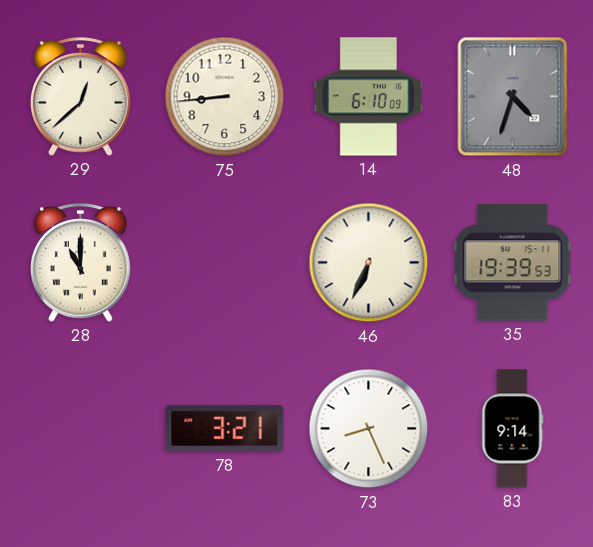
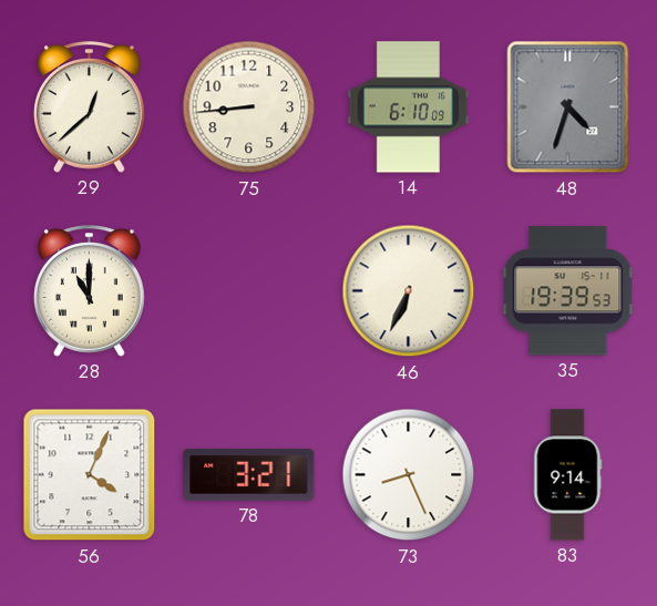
56: none -> 4:04 (90, 475)
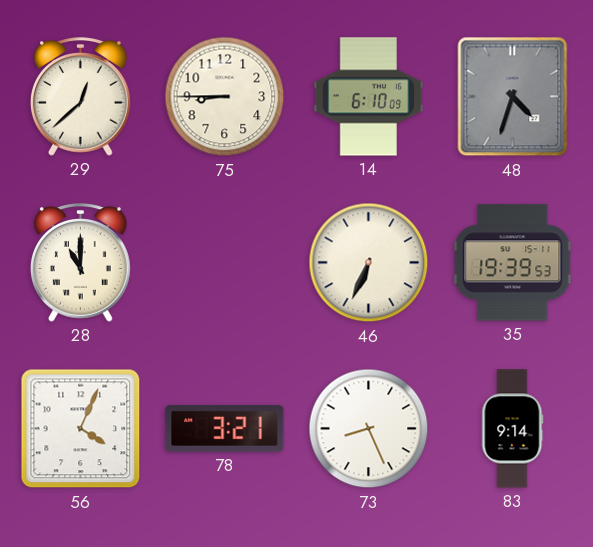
75: 8:44 -> 8:45 (225, 97)
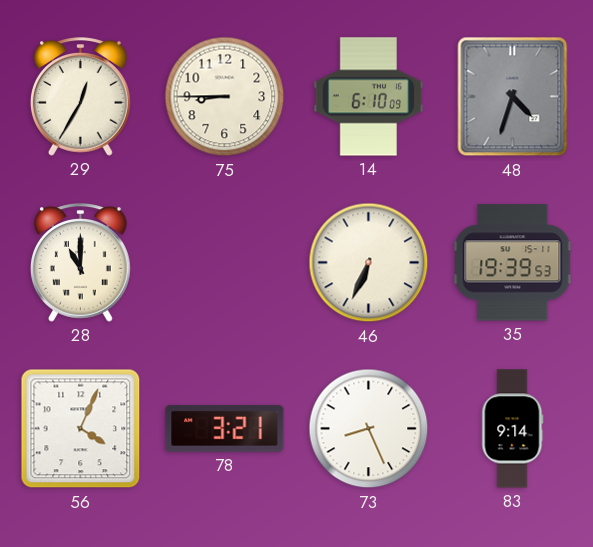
29: 12:38 -> 12:35 (80, 97)
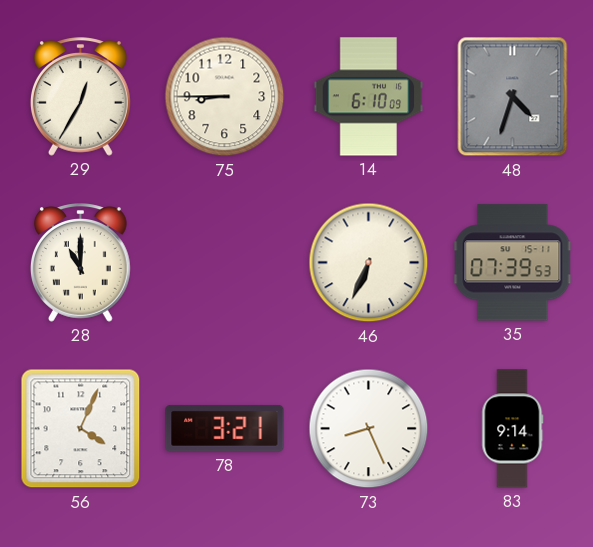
35: 19:39 -> 07:39 (513, 263)
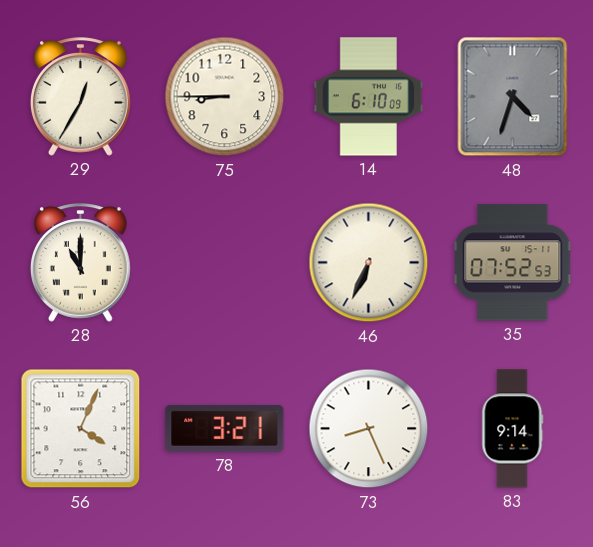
35: 07:39 -> 07:52 (513, 263)
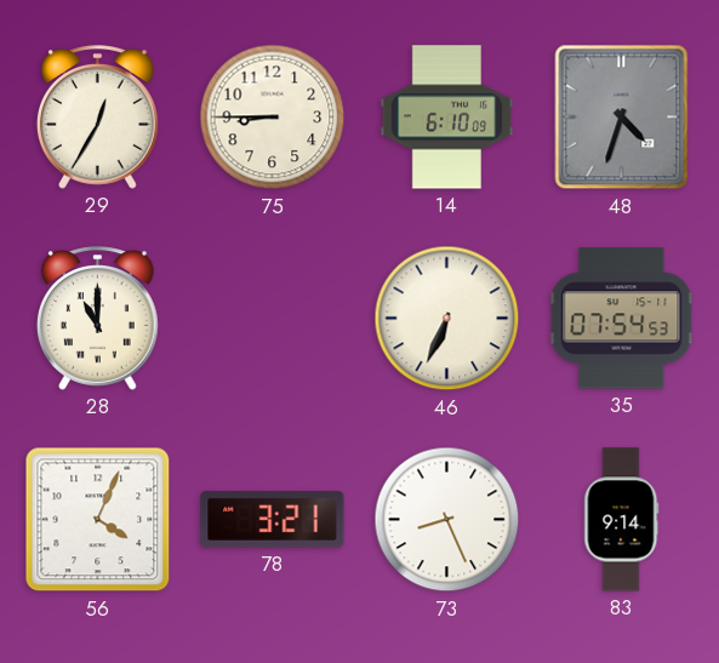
35: 07:52 -> 07:54 (622, 319)
